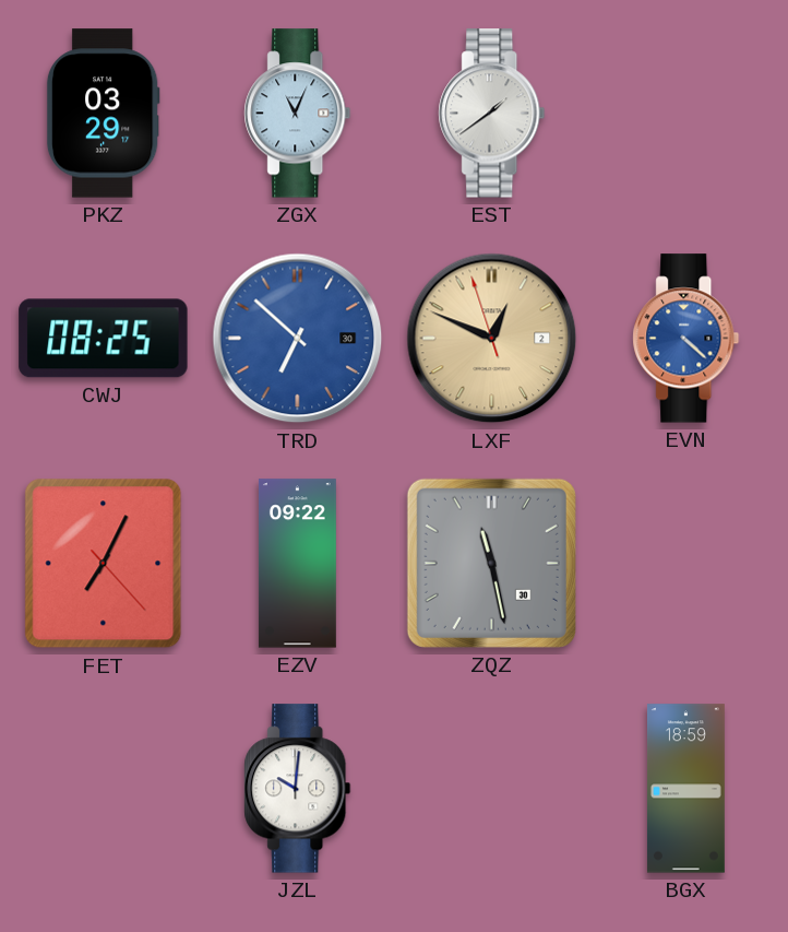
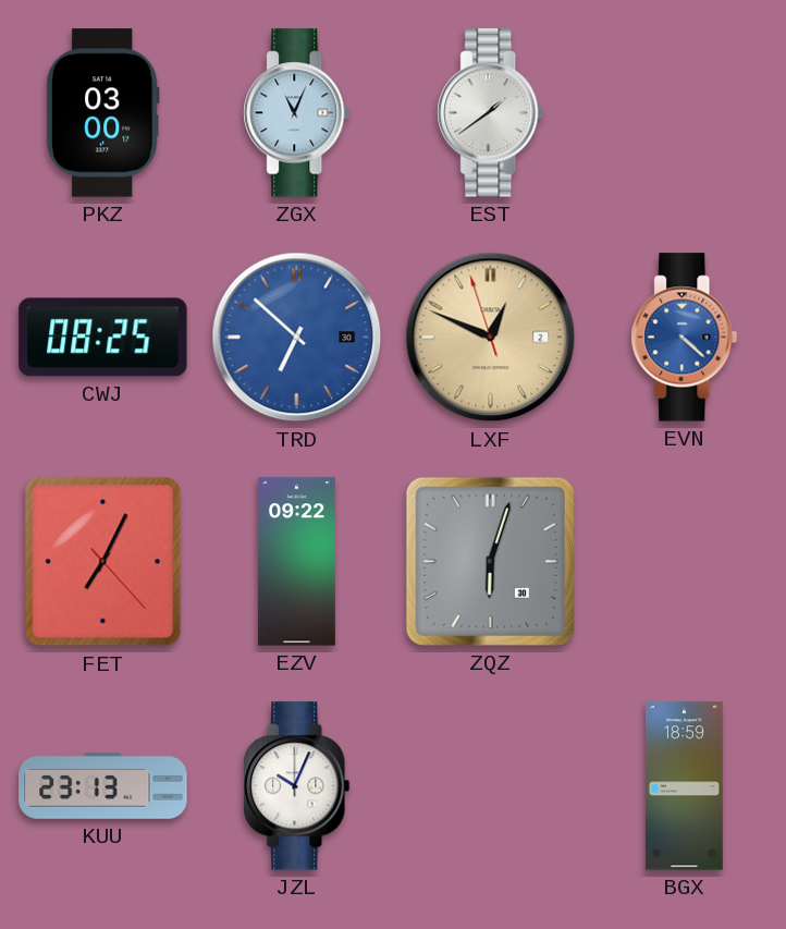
PKZ: 03:29 -> 03:00 (102, 113)
ZQZ: 11:28 -> 6:03 (490, 561)
KUU: none -> 23:13 (103, 786)
JZL: 10:01 -> 10:04 (297, 786)
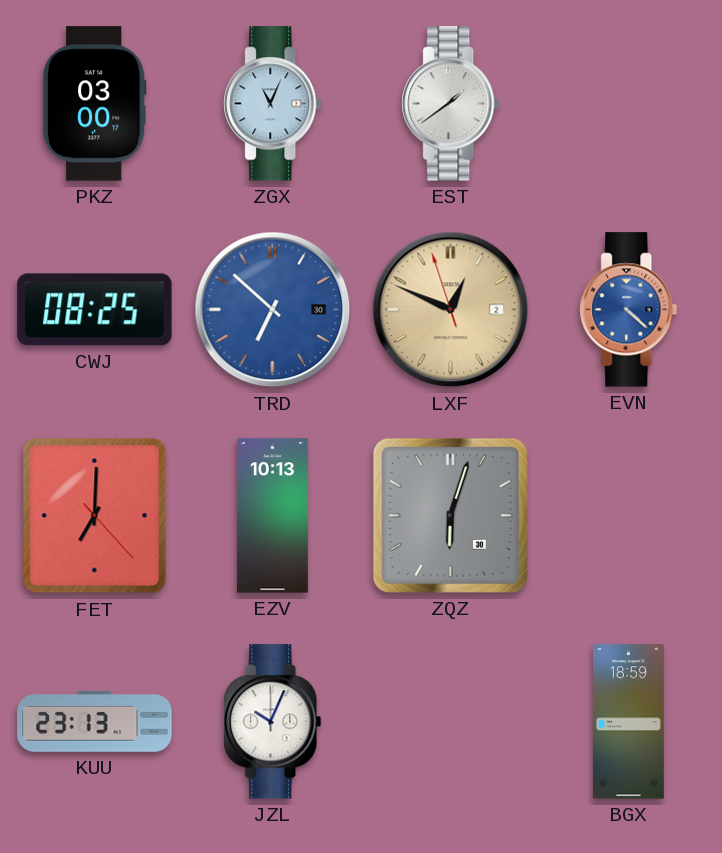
FET: 7:04 -> 7:00 (95, 516)
EZV: 09:22 -> 10:13 (272, 516)
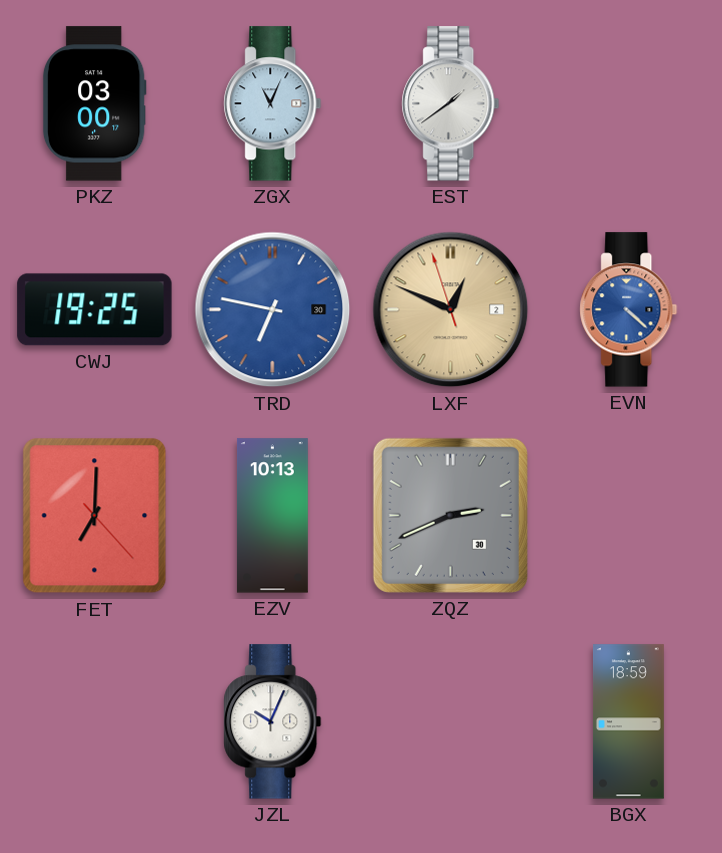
CWJ: 08:25 -> 19:25 (95, 310)
TRD: 6:52 -> 6:47 (273, 310)
ZQZ: 6:03 -> 2:41 (450, 515)
KUU: 23:13 -> none (95, 722)
